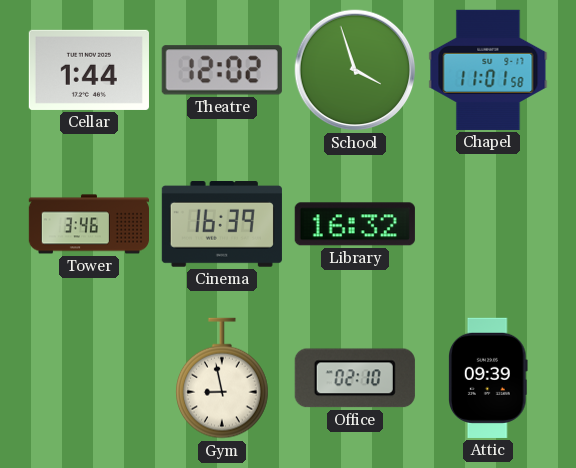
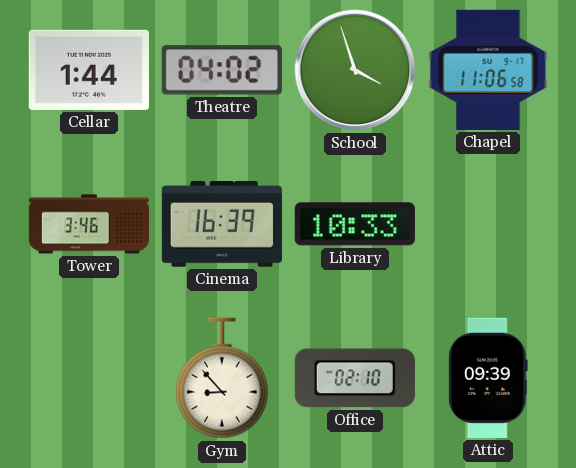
Theatre: 12:02 -> 04:02 (222, 70)
Chapel: 11:01 -> 11:06 (488, 70)
Library: 16:32 -> 10:33 (355, 224)
Gym: 8:58 -> 8:53 (223, 378)
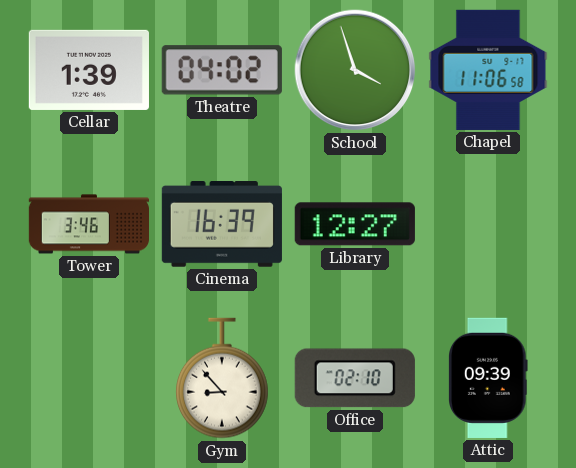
Cellar: 1:44 -> 1:39 (89, 70)
Library: 10:33 -> 12:27 (355, 224)
